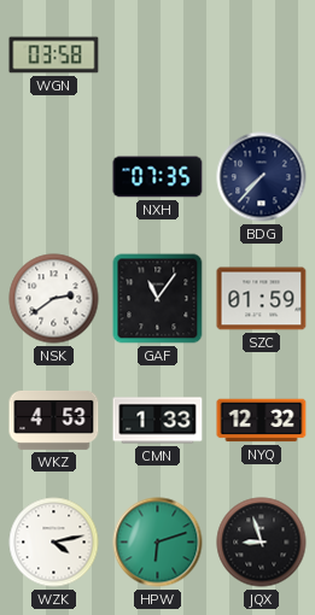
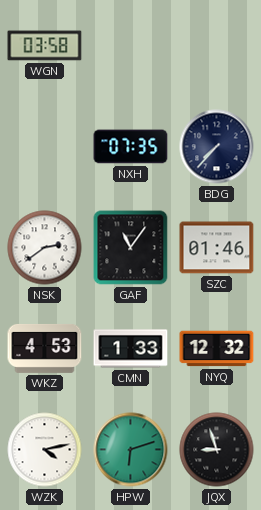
SZC: 01:59 -> 01:46 (217, 248)
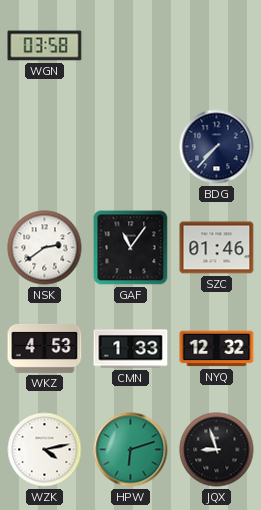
NXH: 07:35 -> none (131, 147)
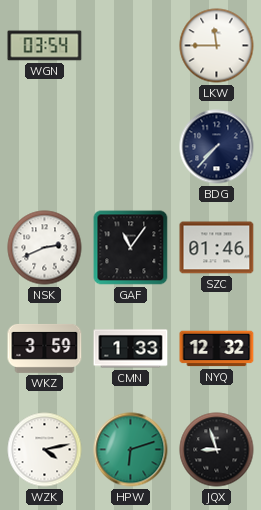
WGN: 03:58 -> 03:54 (45, 46)
LKW: none -> 11:45 (217, 46)
NSK: 2:39 -> 2:41 (45, 248)
WKZ: 4:53 -> 3:59 (45, 348)
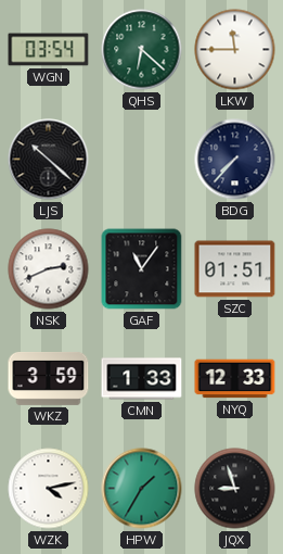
QHS: none -> 6:22 (142, 50)
LJS: none -> 10:22 (49, 160)
SZC: 01:46 -> 01:51 (235, 269)
NYQ: 12:32 -> 12:33 (235, 379)
HPW: 6:12 -> 1:35 (142, 489)
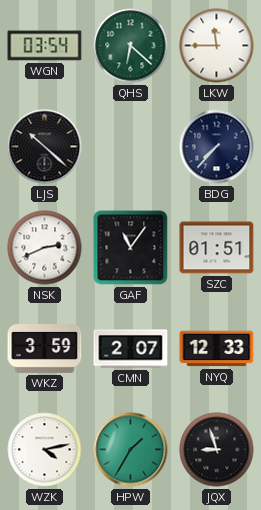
CMN: 1:33 -> 2:07 (131, 349)
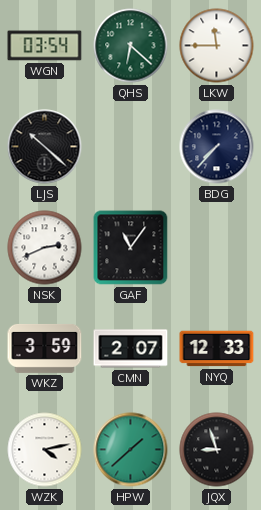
SZC: 01:51 -> none (217, 248)
HPW: 1:35 -> 1:38 (131, 450)
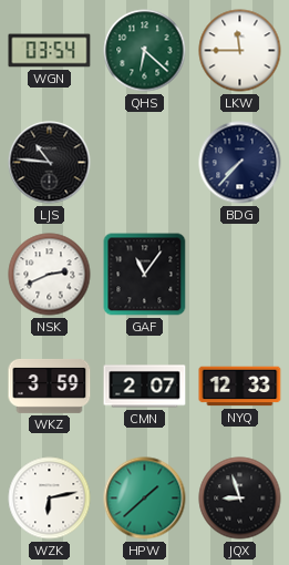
LJS: 10:22 -> 10:46 (50, 163)
WZK: 4:13 -> 6:13 (50, 499)
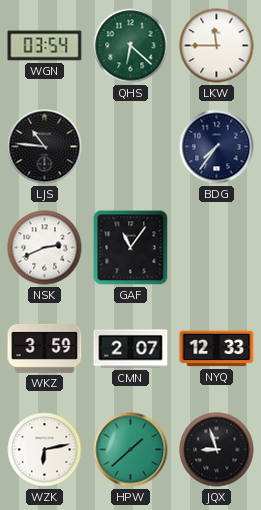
BDG: 7:37 -> 7:36 (217, 147)
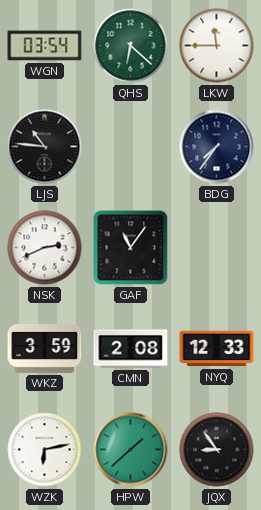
CMN: 2:07 -> 2:08 (131, 349)
JQX: 8:57 -> 8:54 (217, 450)
